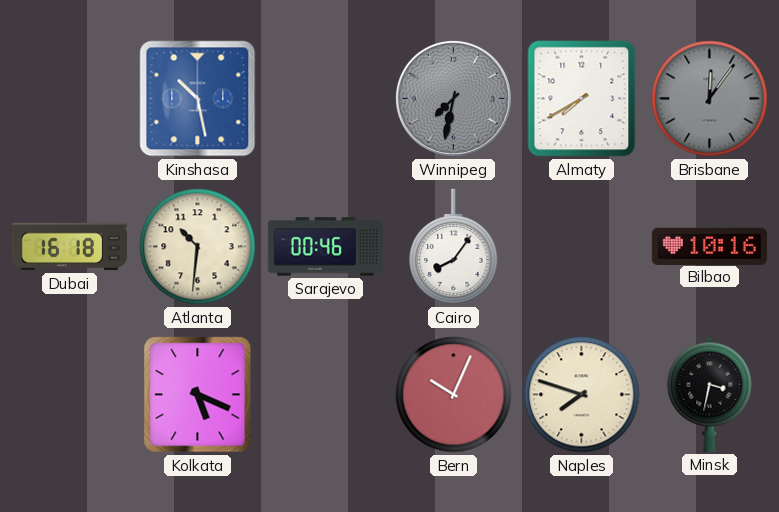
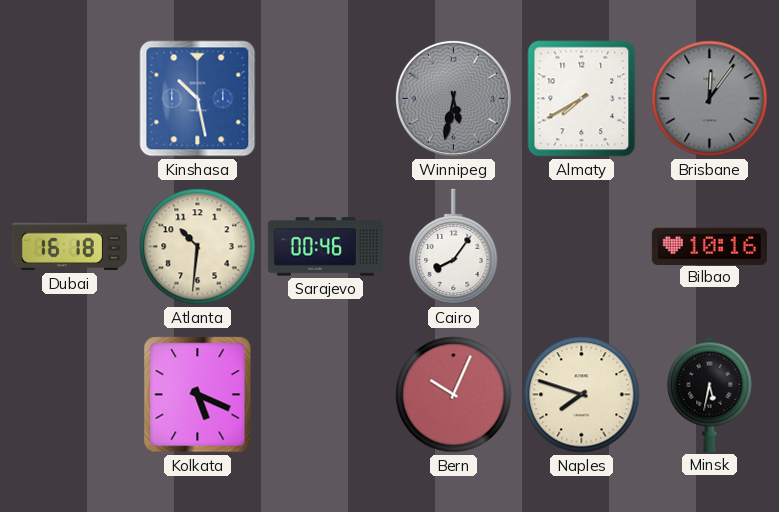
Winnipeg: 7:32 -> 5:32 (453, 98)
Minsk: 3:32 -> 5:32 (710, 394)
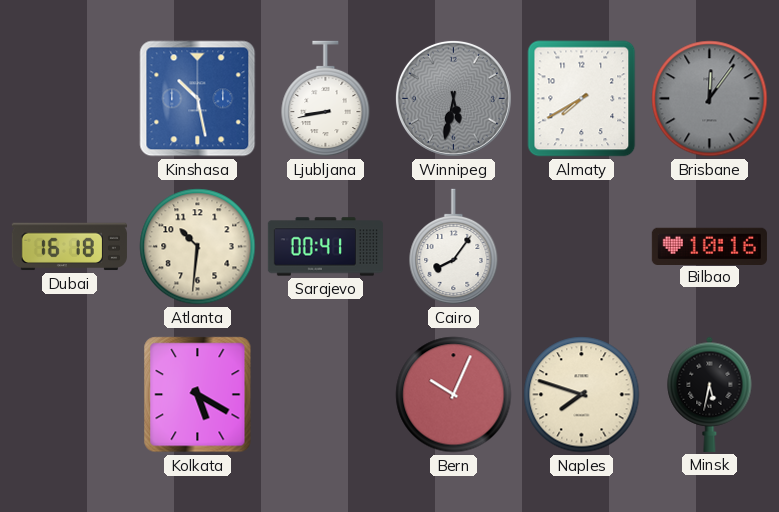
Ljubljana: none -> 8:43 (326, 99)
Sarajevo: 00:46 -> 00:41 (325, 247)
Kolkata: 5:19 -> 5:20 (198, 395)
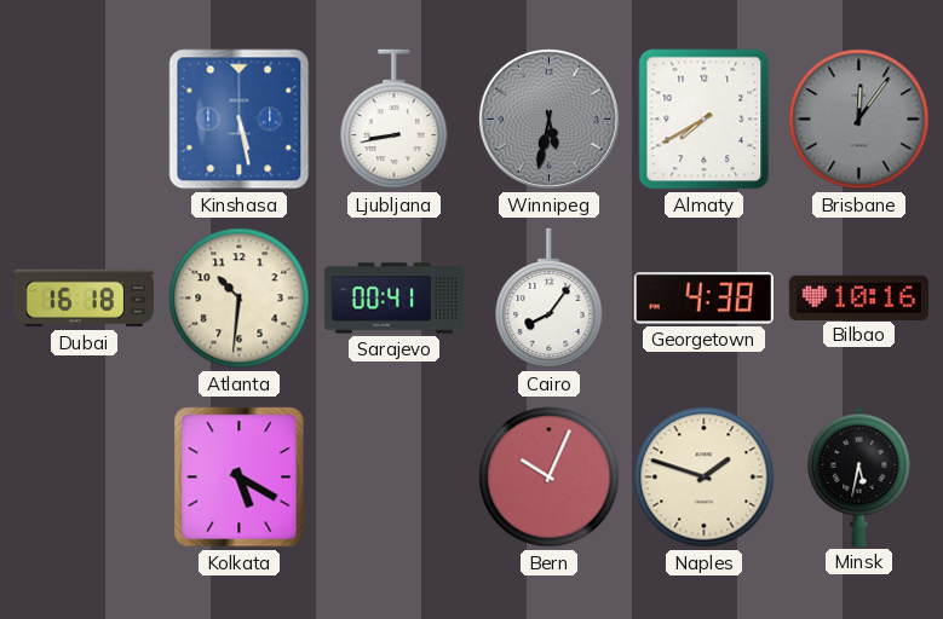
Kinshasa: 10:28 -> 5:28 (240, 120)
Georgetown: none -> 4:38 (703, 299)
Naples: 7:48 -> 1:48 (705, 478)
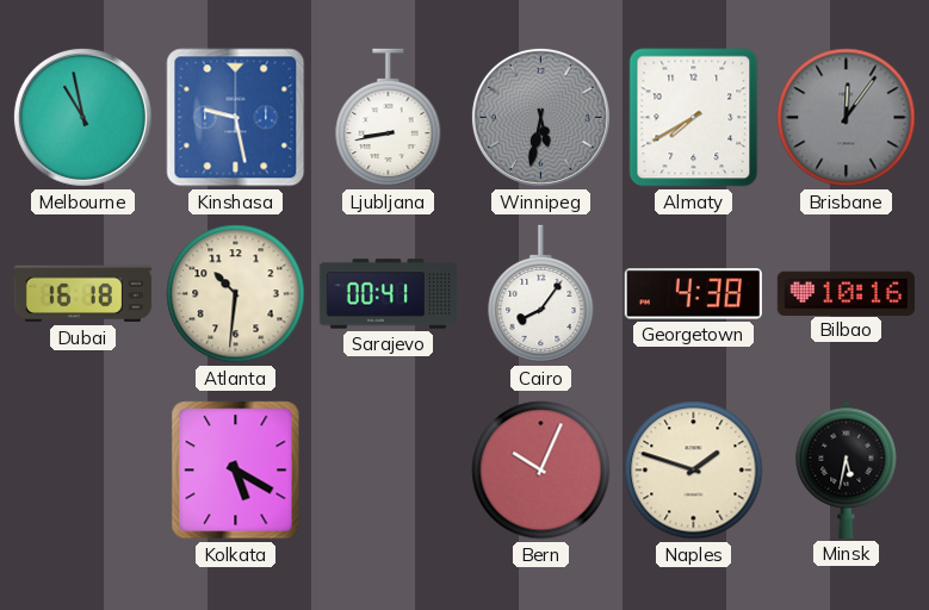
Melbourne: none -> 10:58 (82, 117)
Kinshasa: 5:28 -> 9:28 (236, 118)
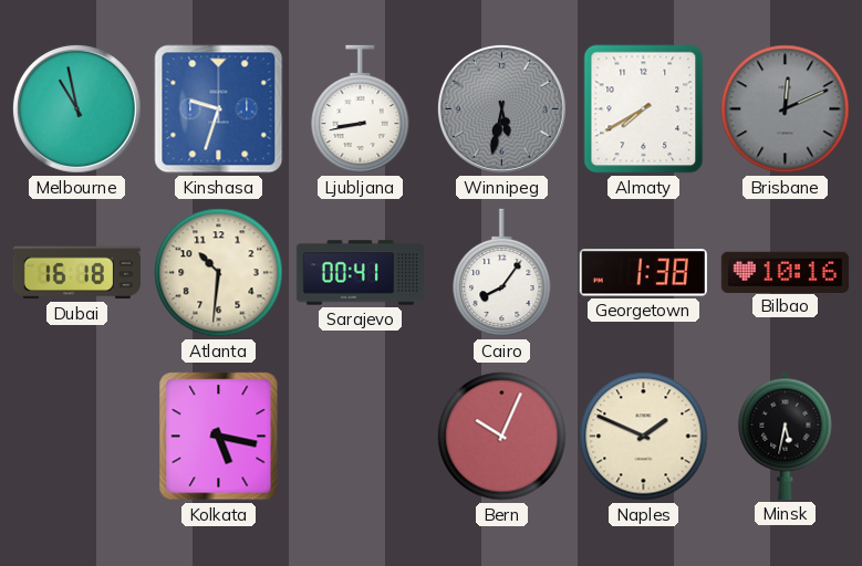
Kinshasa: 9:28 -> 9:33 (219, 109)
Brisbane: 12:06 -> 12:11 (786, 109)
Georgetown: 4:38 -> 1:38 (643, 273)
Kolkata: 5:20 -> 5:17 (219, 437)
Naples: 1:48 -> 1:49 (644, 437)
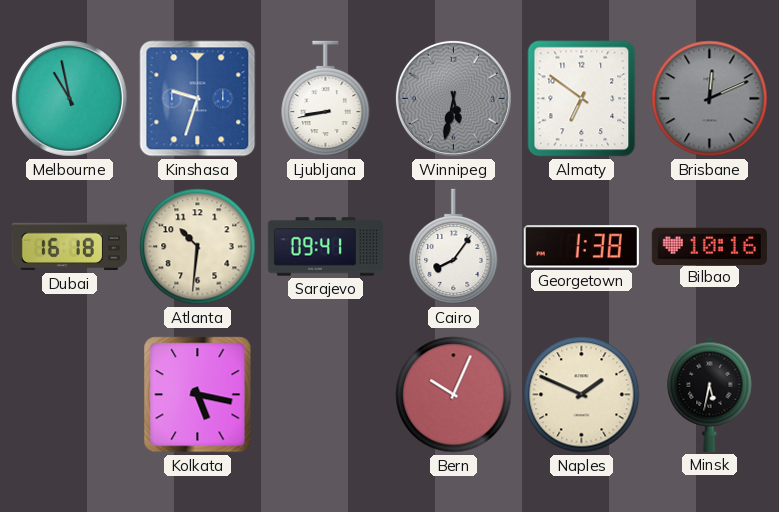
Almaty: 7:40 -> 6:51 (582, 99)
Sarajevo: 00:41 -> 09:41 (325, 247)
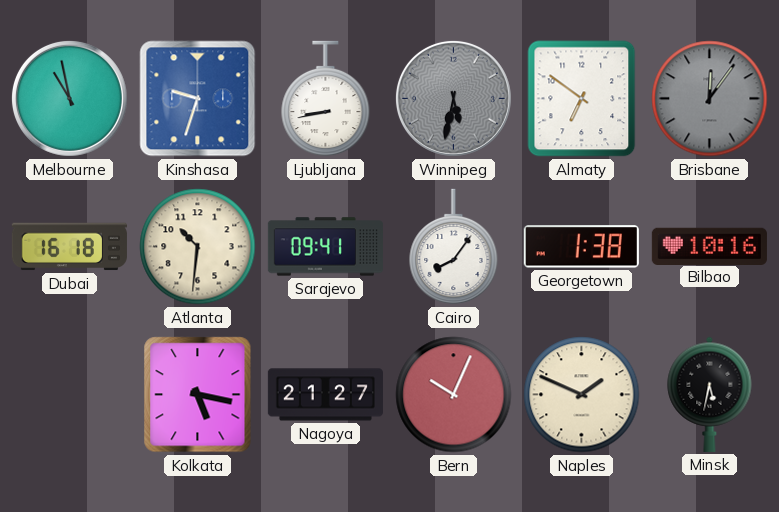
Brisbane: 12:11 -> 12:06 (710, 99)
Nagoya: none -> 21:27 (325, 395)
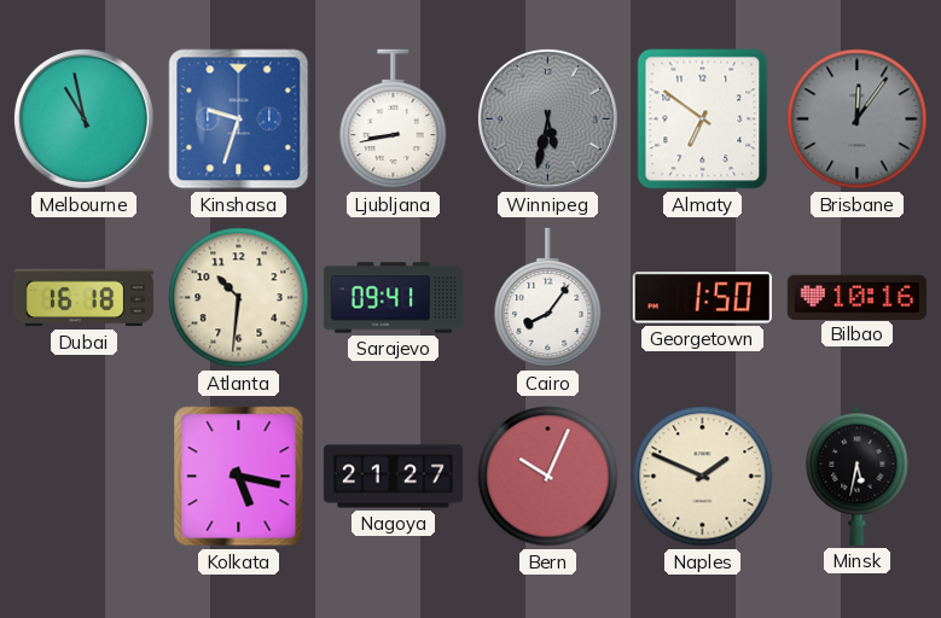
Georgetown: 1:38 -> 1:50 (702, 298)
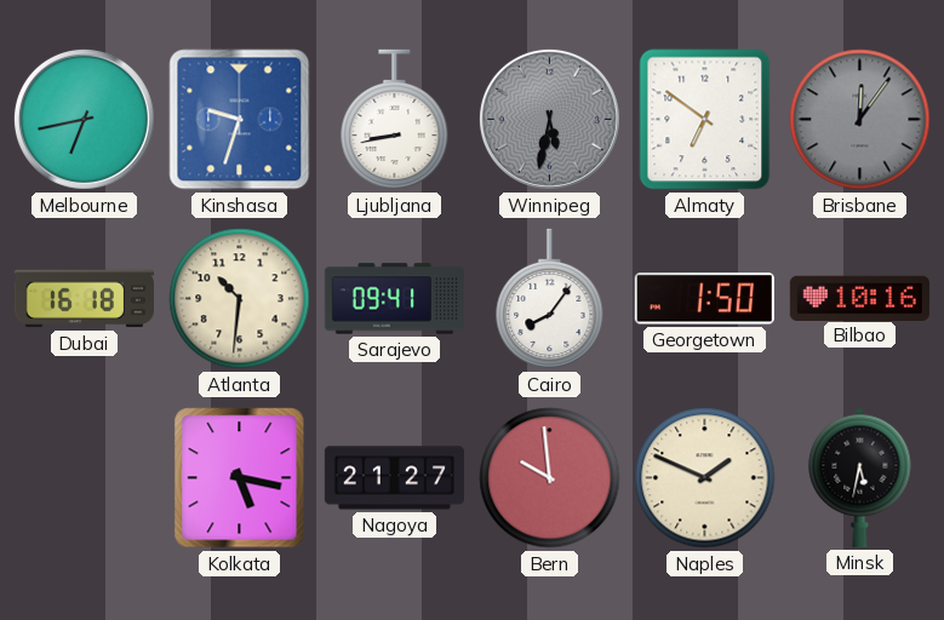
Melbourne: 10:58 -> 6:43 (84, 119)
Bern: 10:04 -> 9:59 (550, 478)
